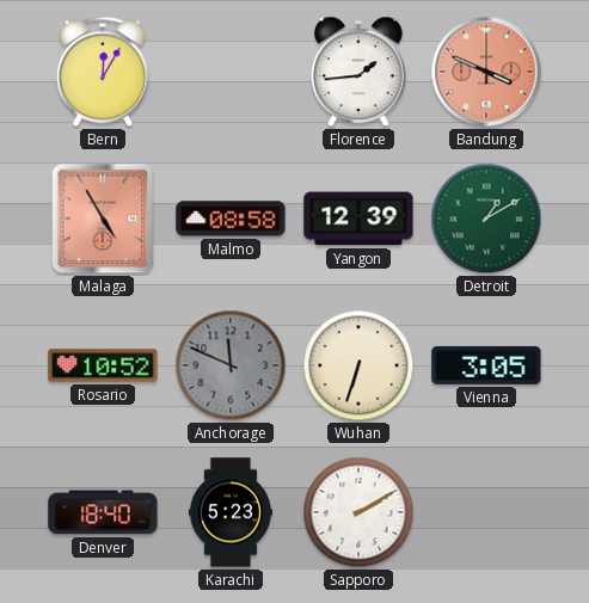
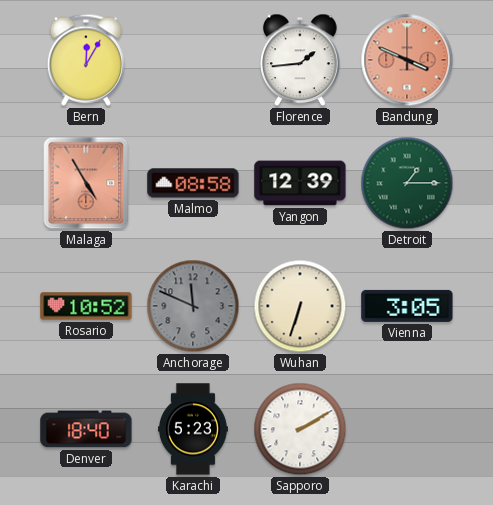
Detroit: 1:10 -> 1:15 (407, 183)
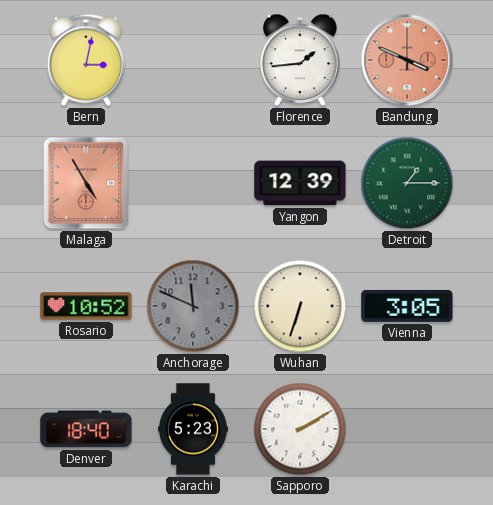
Bern: 12:05 -> 3:02 (85, 60)
Malmo: 08:58 -> none (193, 183)
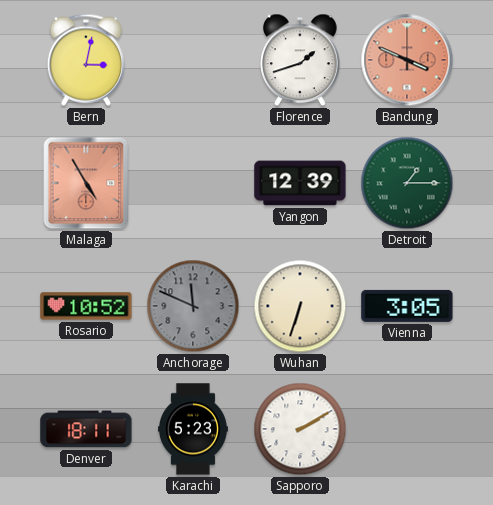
Florence: 1:44 -> 1:42 (300, 60)
Denver: 18:40 -> 18:11 (86, 429)
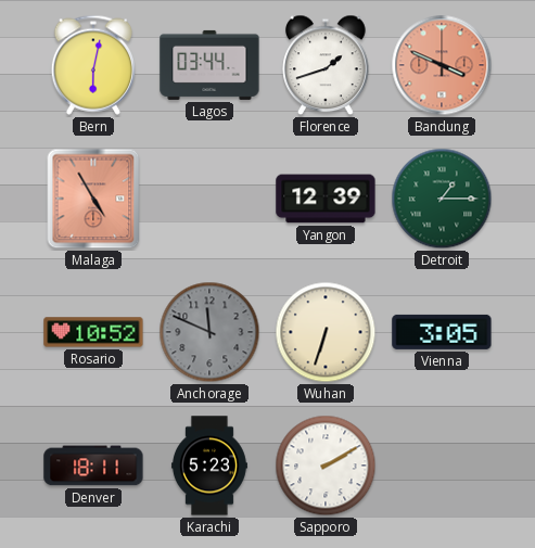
Bern: 3:02 -> 6:02 (92, 65)
Lagos: none -> 03:44 (209, 65)
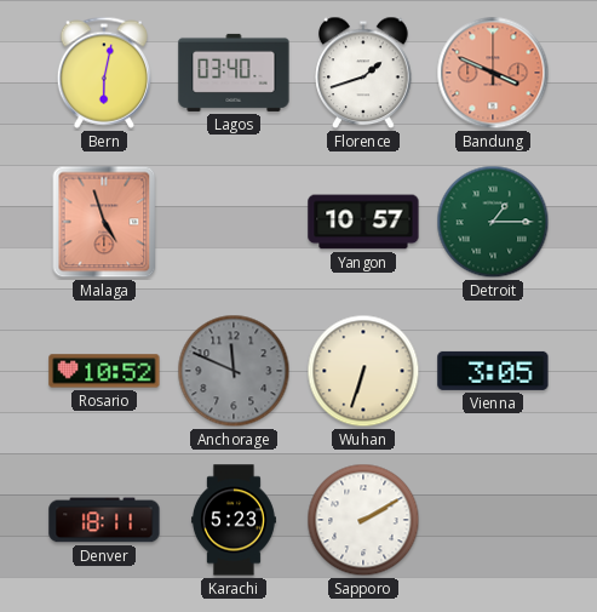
Lagos: 03:44 -> 03:40 (234, 73)
Malaga: 4:55 -> 4:57 (104, 222)
Yangon: 12:39 -> 10:57 (363, 222)
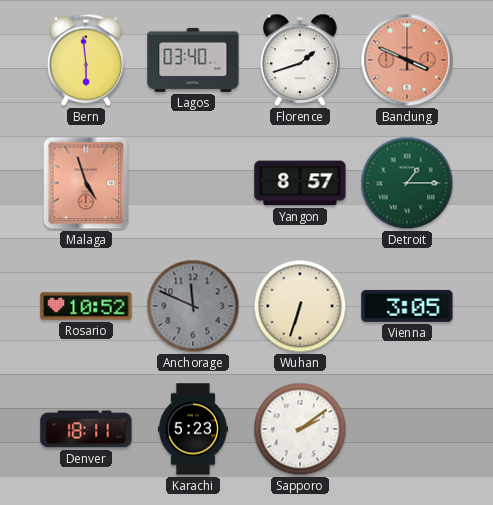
Bern: 6:02 -> 5:59 (85, 60)
Yangon: 10:57 -> 8:57 (300, 183)
Sapporo: 2:10 -> 2:09 (300, 429)
